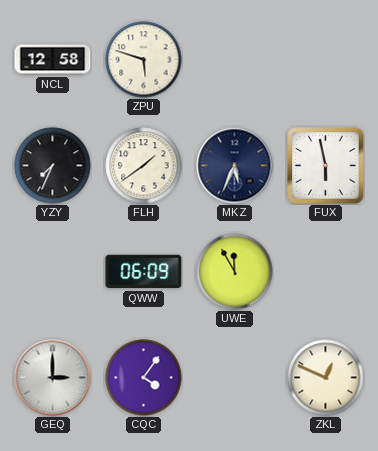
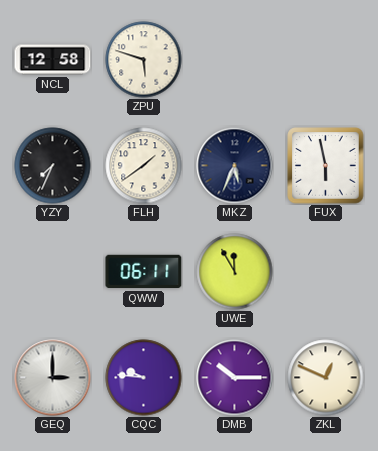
QWW: 06:09 -> 06:11 (144, 272)
CQC: 4:06 -> 9:46 (144, 378)
DMB: none -> 10:15 (235, 378)
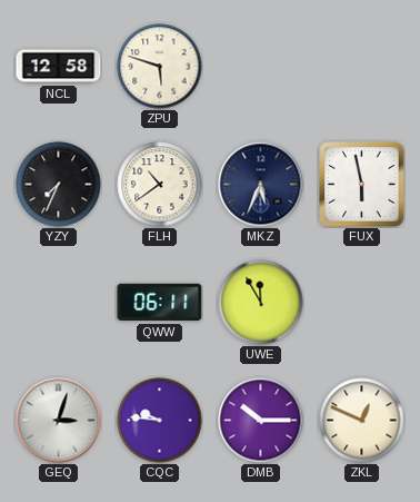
FLH: 1:39 -> 10:39 (160, 185)
GEQ: 3:00 -> 3:03 (59, 421)
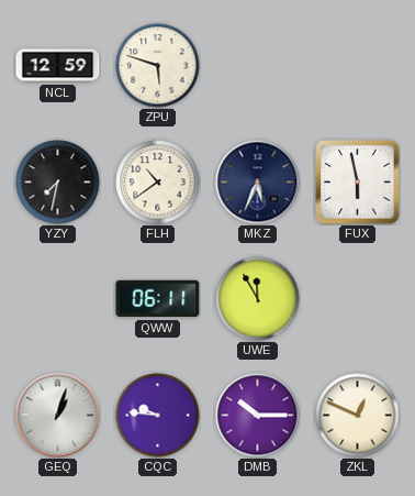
NCL: 12:58 -> 12:59 (58, 66)
YZY: 7:34 -> 7:32 (58, 183)
GEQ: 3:03 -> 1:03 (58, 416)
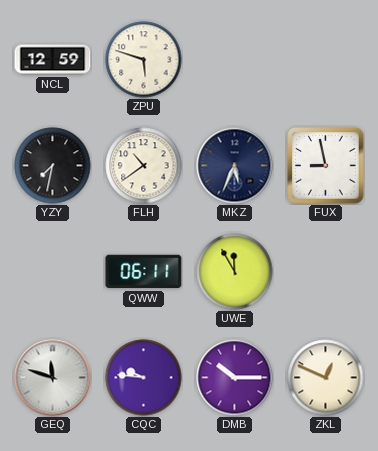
FUX: 5:58 -> 8:58 (326, 166)
GEQ: 1:03 -> 11:48 (53, 378)
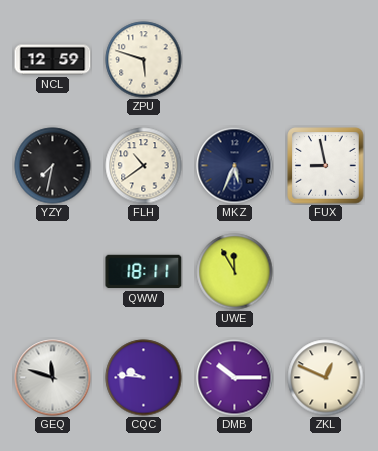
QWW: 06:11 -> 18:11 (144, 272)
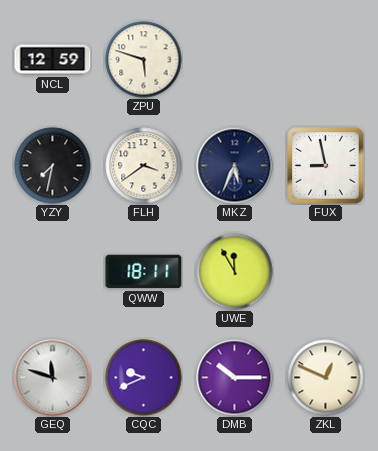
FLH: 10:39 -> 3:39 (144, 166)
CQC: 9:46 -> 9:41 (144, 378)
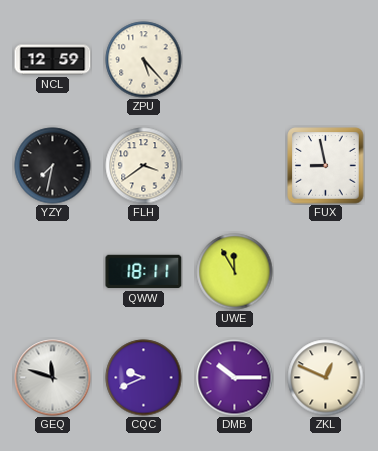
ZPU: 5:48 -> 5:23 (144, 60)
MKZ: 5:34 -> none (235, 166)
